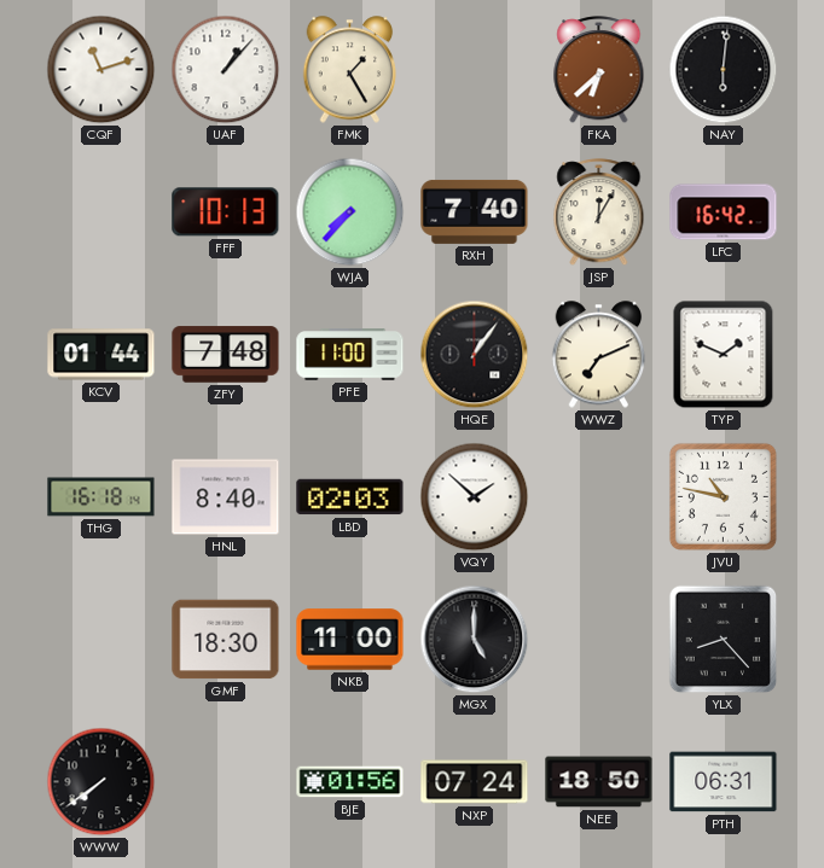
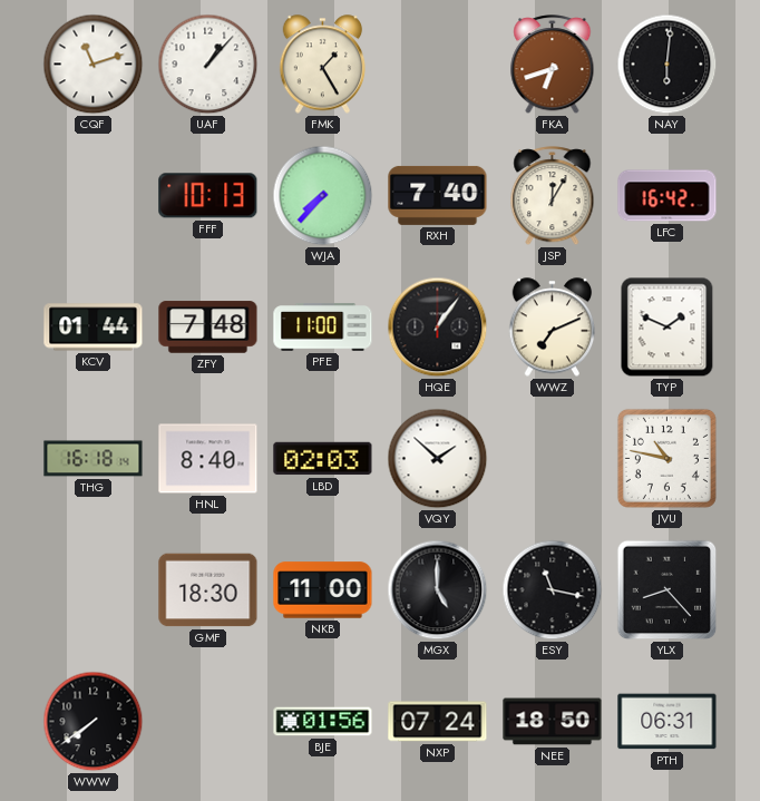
FKA: 6:38 -> 6:42 (553, 65)
ESY: none -> 11:17 (553, 590)
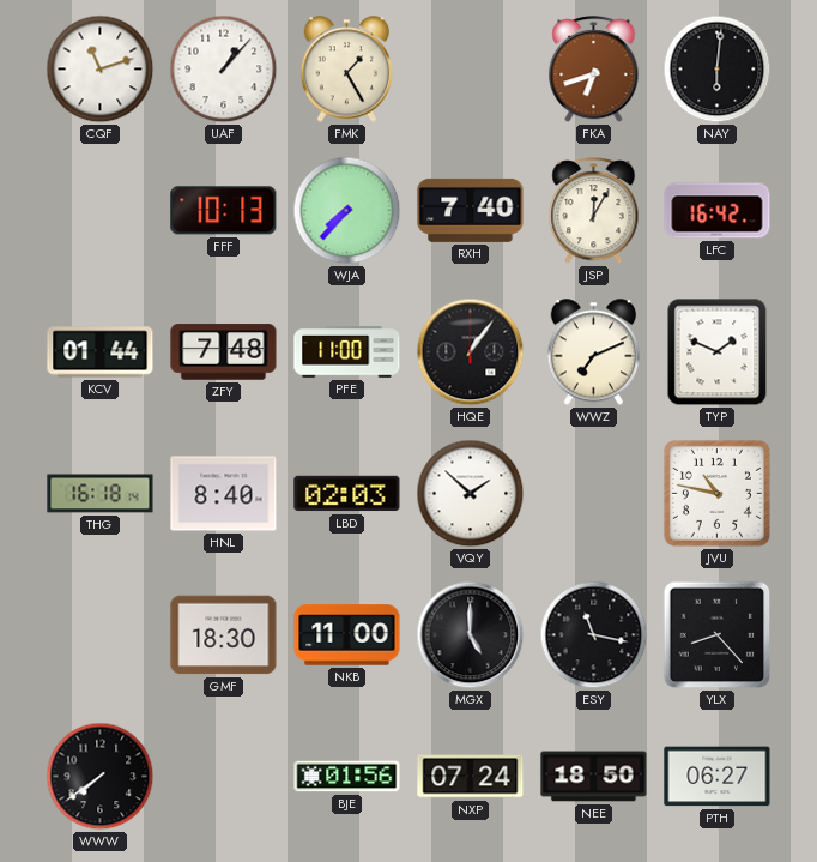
PTH: 06:31 -> 06:27 (718, 777)
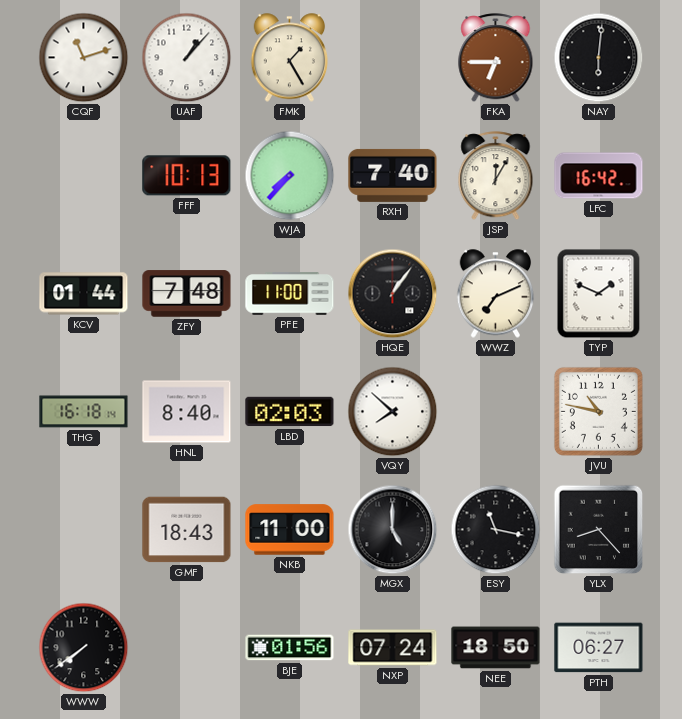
FKA: 6:42 -> 6:45 (496, 58)
VQY: 1:52 -> 7:52 (393, 412)
GMF: 18:30 -> 18:43 (187, 530)
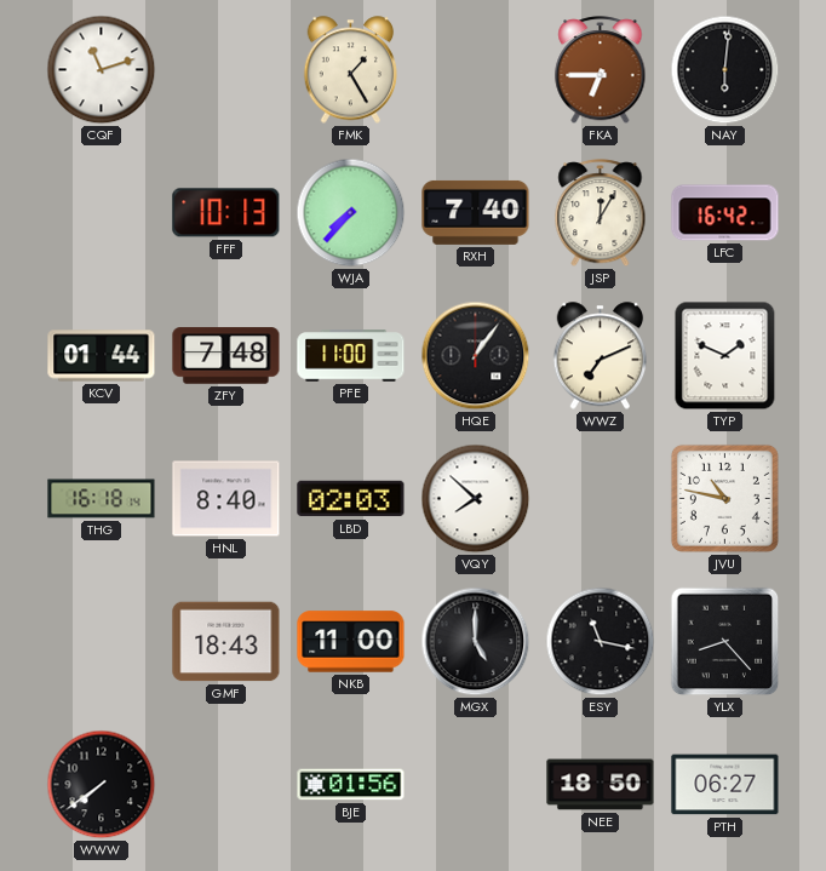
UAF: 1:07 -> none (187, 58)
NXP: 07:24 -> none (393, 648)
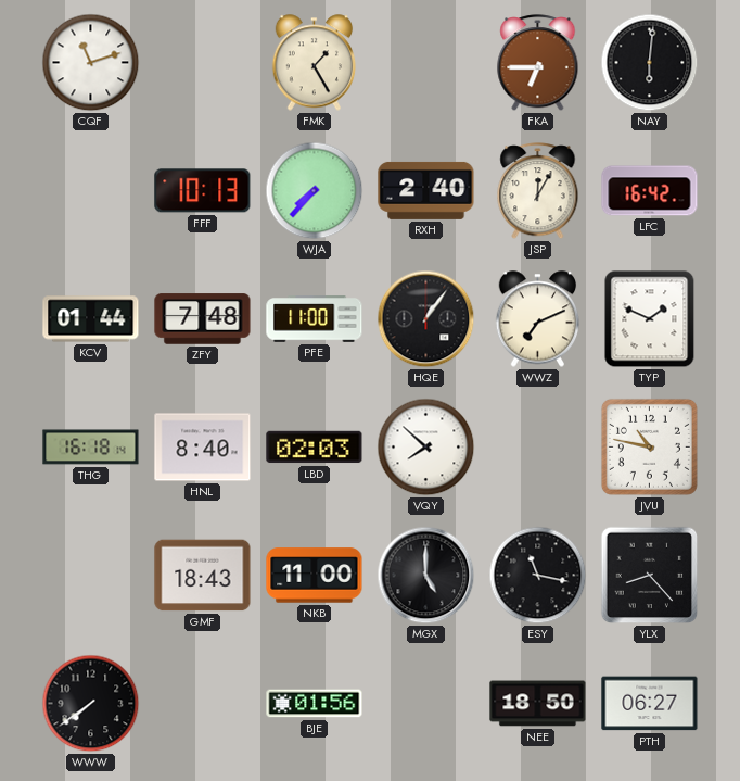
RXH: 7:40 -> 2:40 (426, 190)
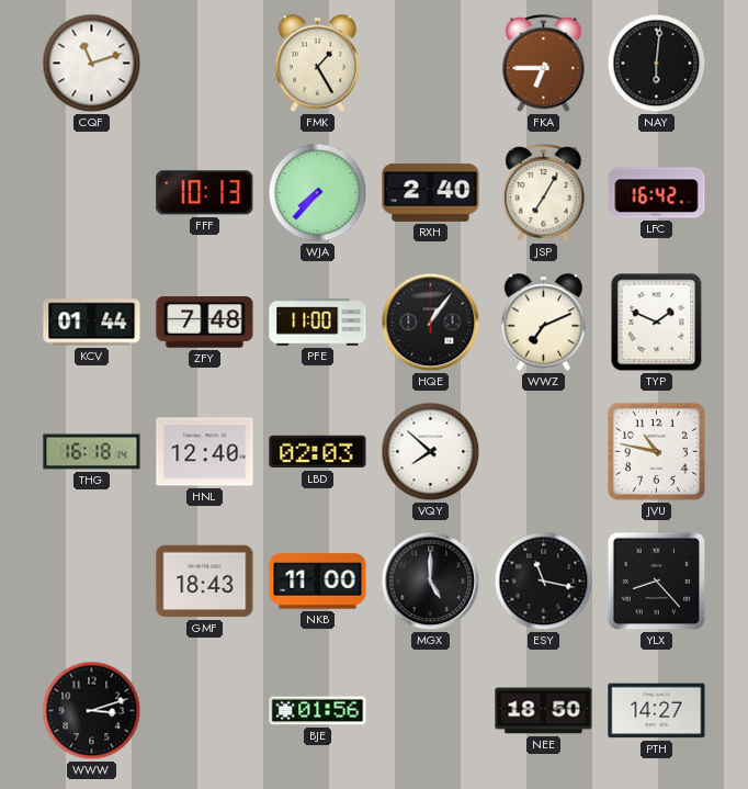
JSP: 12:05 -> 7:05 (544, 193)
HNL: 8:40 -> 12:40 (205, 452)
WWW: 7:39 -> 3:12 (92, 711)
PTH: 06:27 -> 14:27 (657, 711)
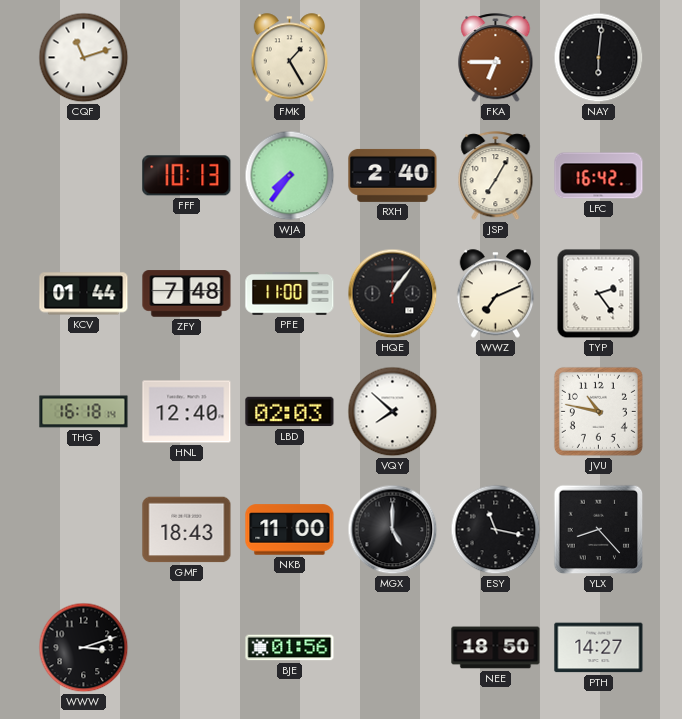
WJA: 7:37 -> 7:36 (290, 176)
TYP: 1:49 -> 2:24 (599, 294)
